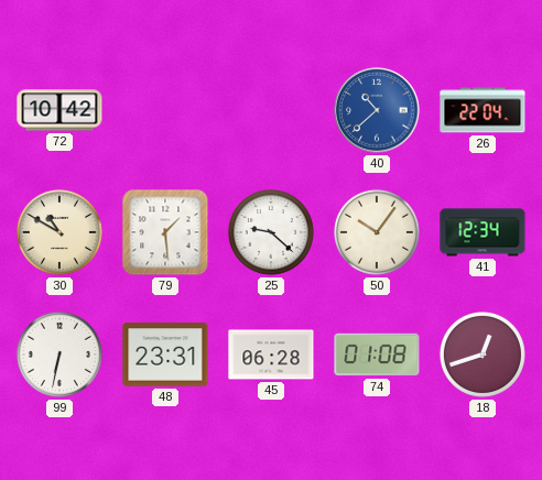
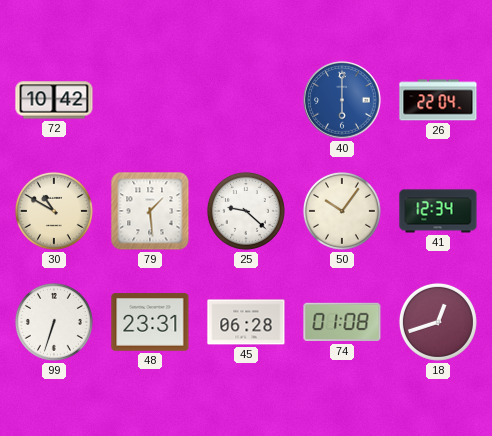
40: 10:38 -> 6:00 (342, 100)
99: 6:32 -> 6:33 (54, 322)
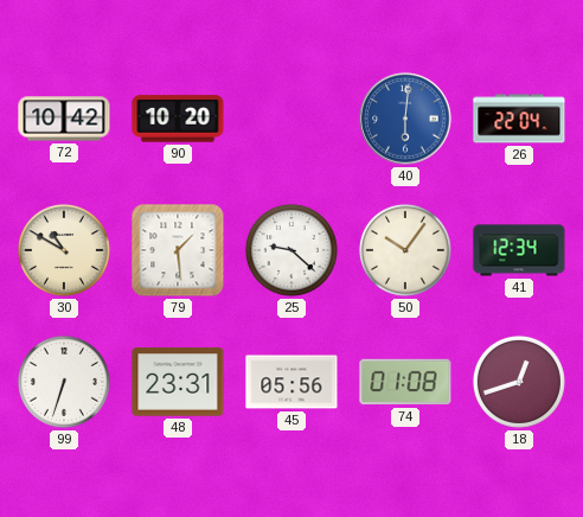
90: none -> 10:20 (178, 119)
40: 6:00 -> 6:01 (405, 119)
45: 06:28 -> 05:56 (291, 382)
